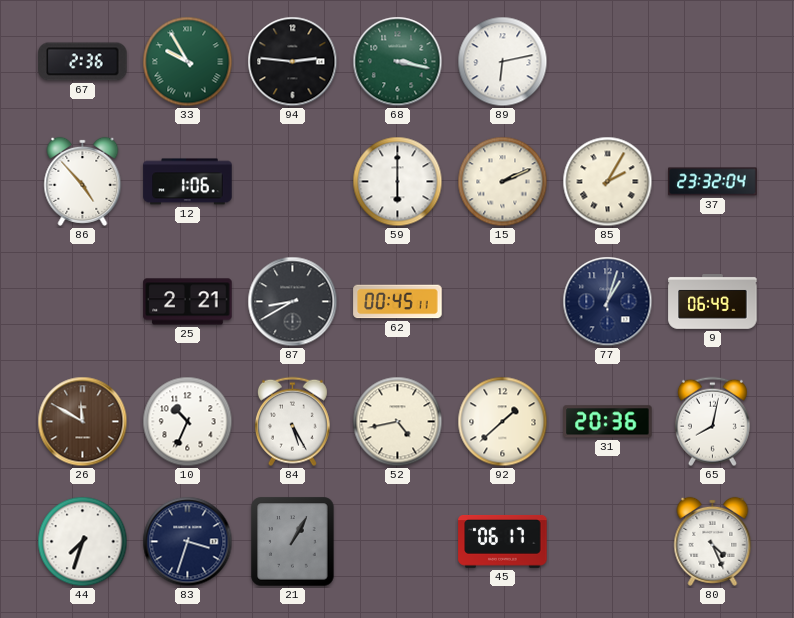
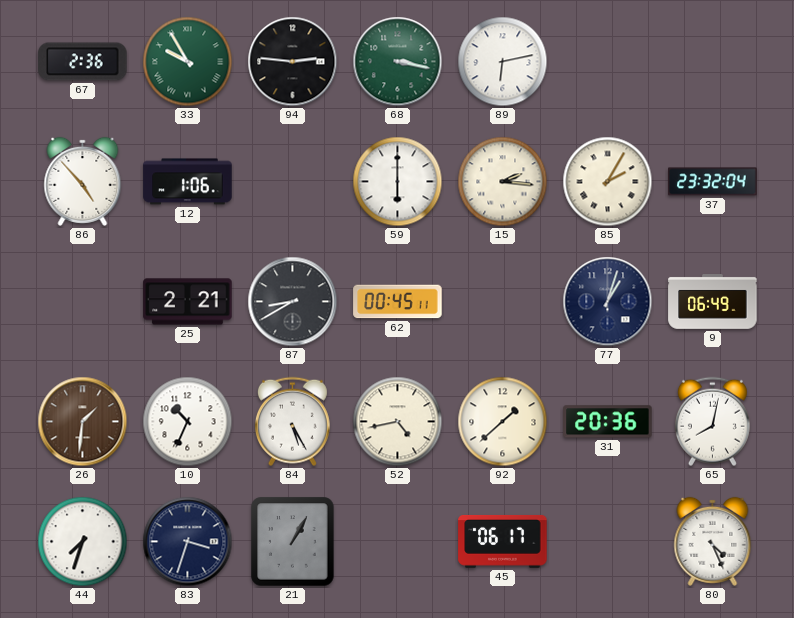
15: 2:11 -> 2:16 (503, 182)
26: 11:50 -> 1:31 (83, 422)
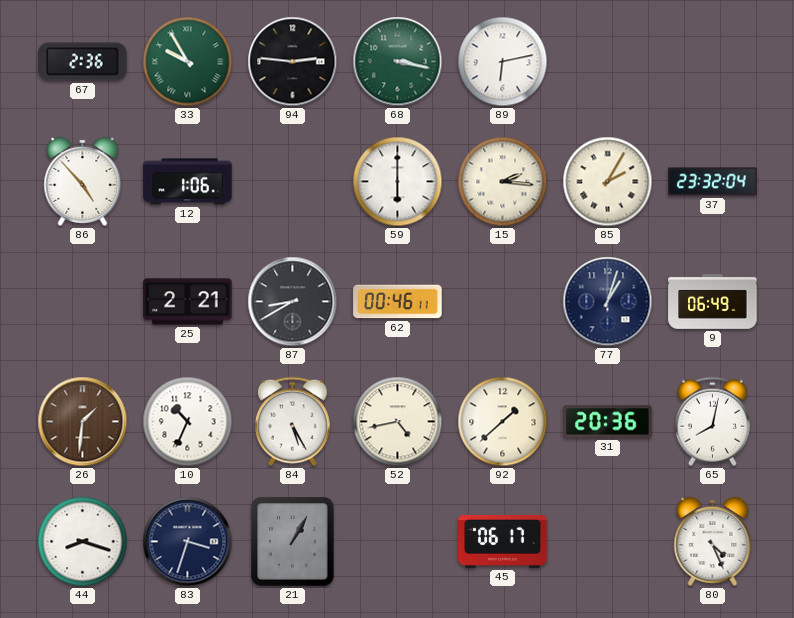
62: 00:45 -> 00:46 (398, 302)
44: 7:33 -> 8:18 (83, 542)
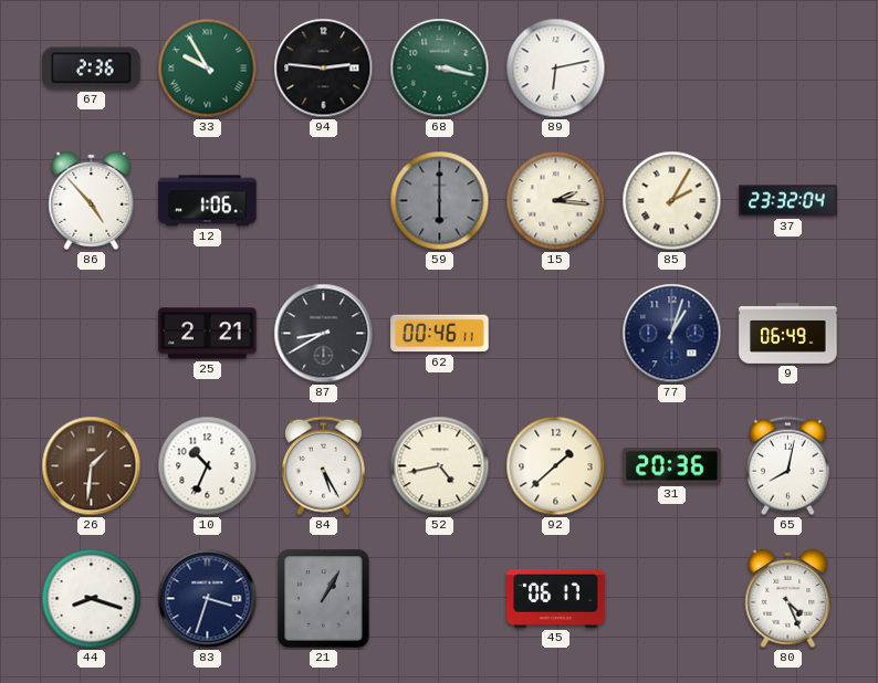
59 dial: white -> grey (440, 201)
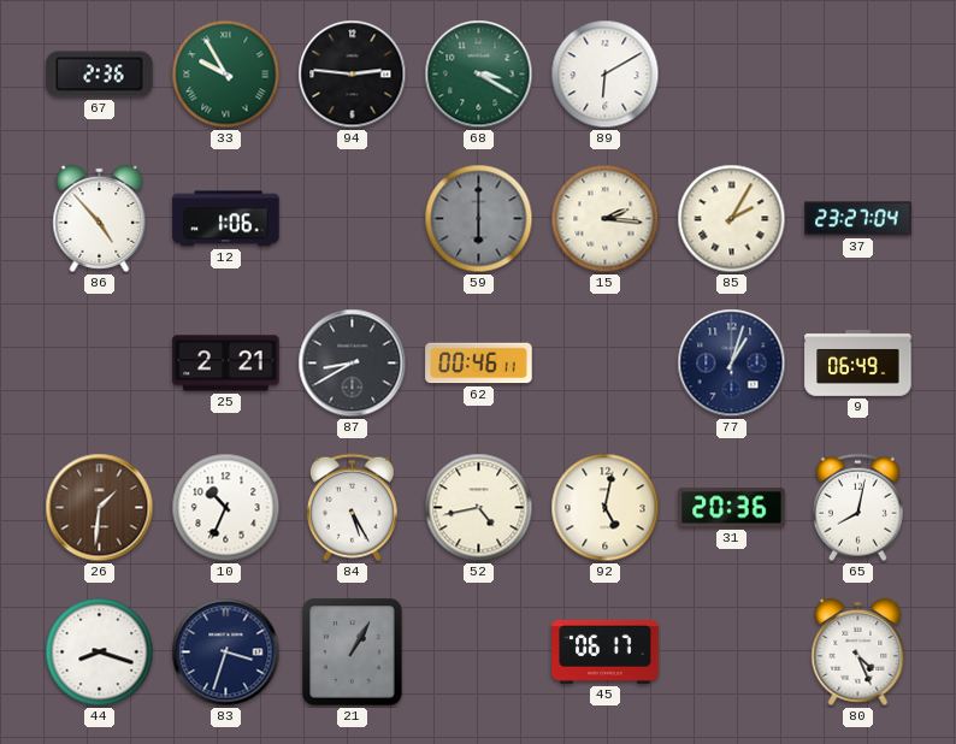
68: 3:17 -> 3:20 (479, 75)
89: 6:13 -> 6:10 (606, 75)
37: 23:32 -> 23:27 (858, 219)
92: 1:38 -> 5:02 (606, 508)
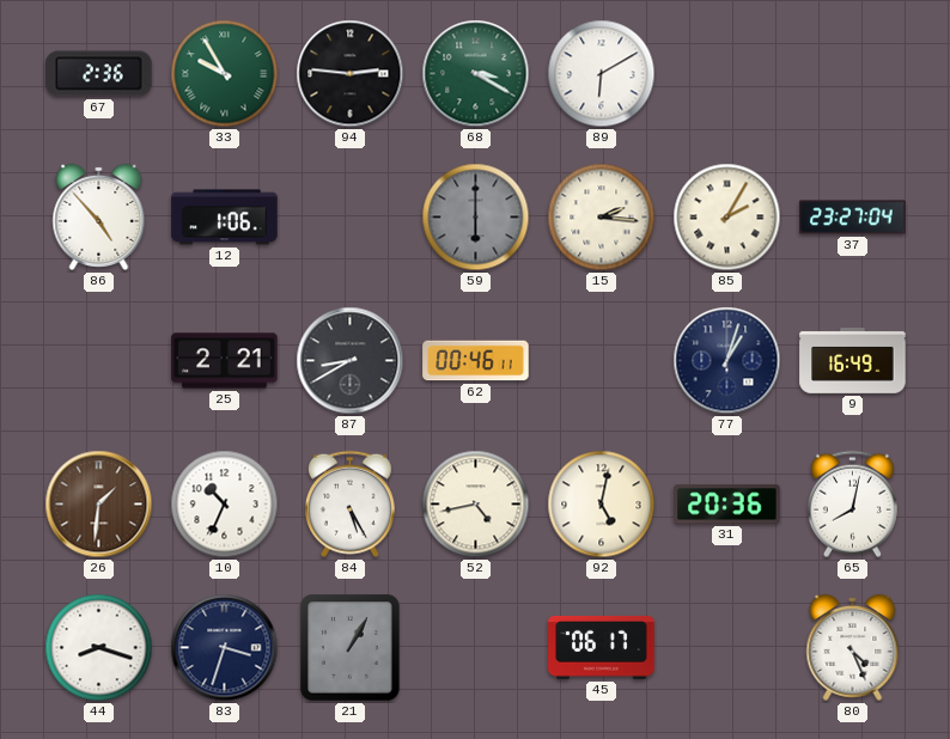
9: 06:49 -> 16:49 (853, 361)
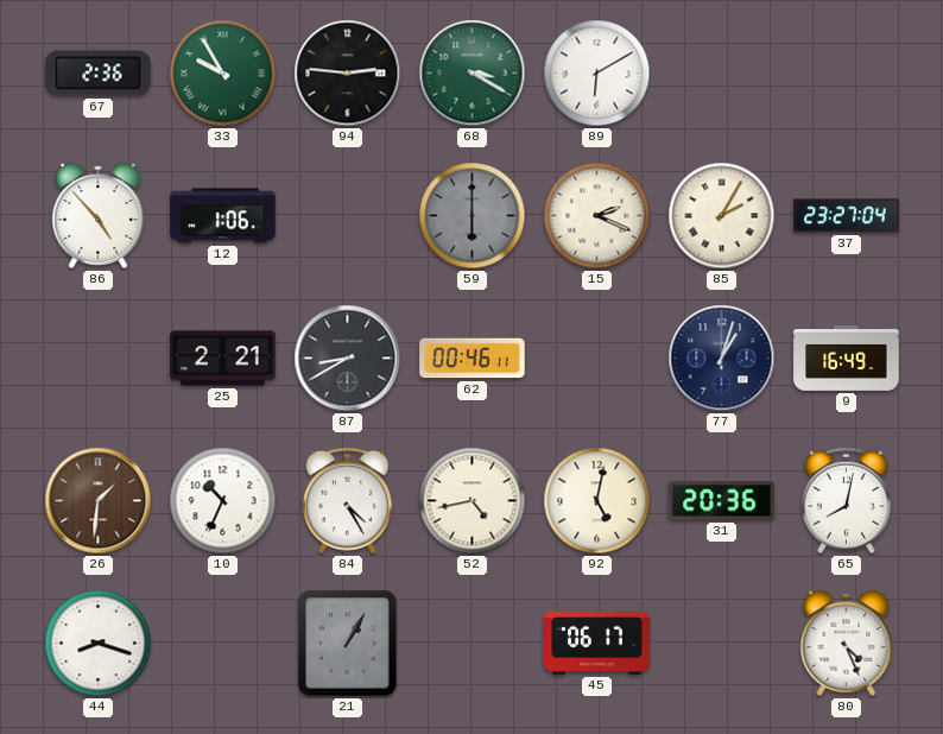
15: 2:16 -> 2:19 (597, 216)
84: 5:25 -> 4:25 (347, 501)
83: 3:33 -> none (225, 648)
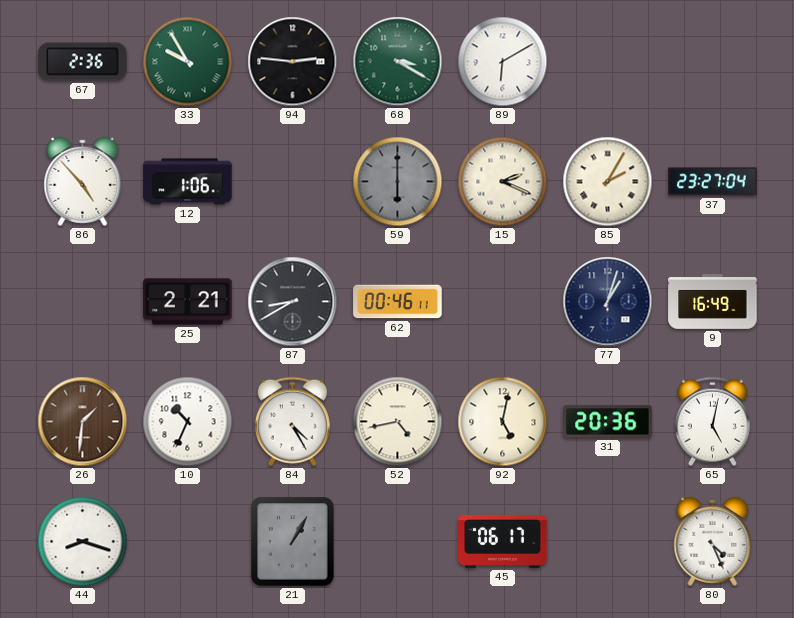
65: 8:02 -> 5:02 (712, 422)
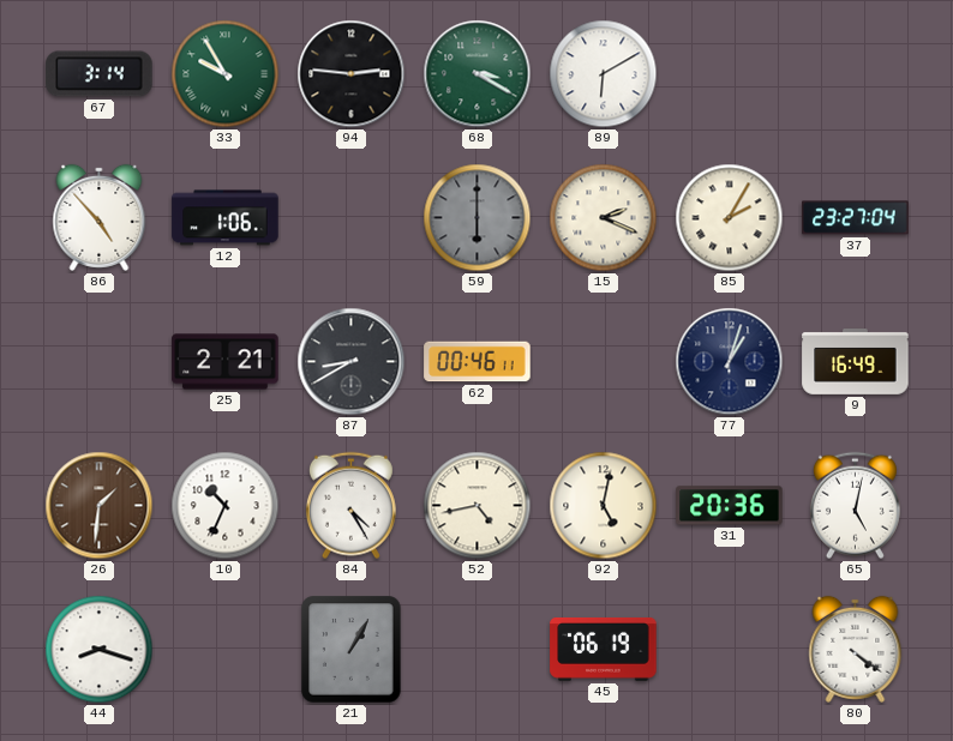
67: 2:36 -> 3:14 (100, 74)
45: 06:17 -> 06:19 (604, 649)
80: 4:26 -> 4:21 (856, 649)
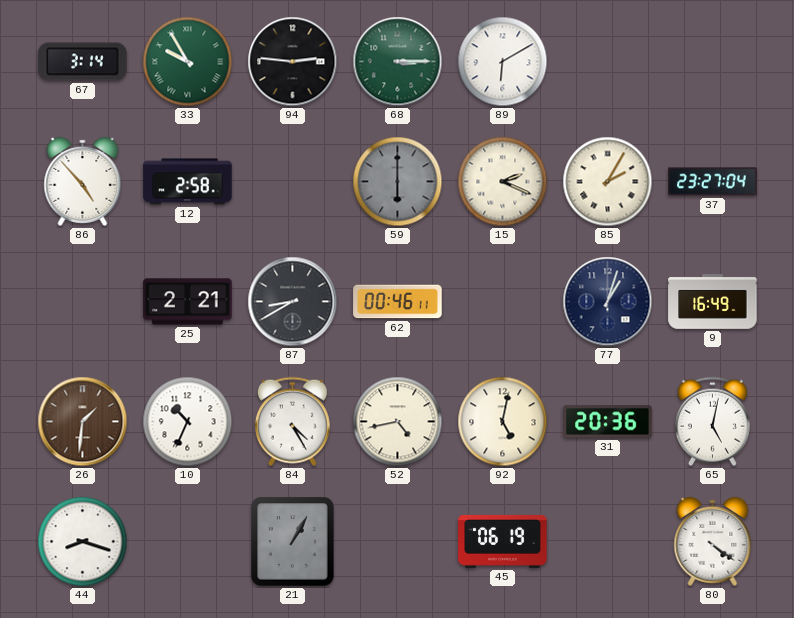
68: 3:20 -> 3:15 (398, 62)
12: 1:06 -> 2:58 (188, 182)
